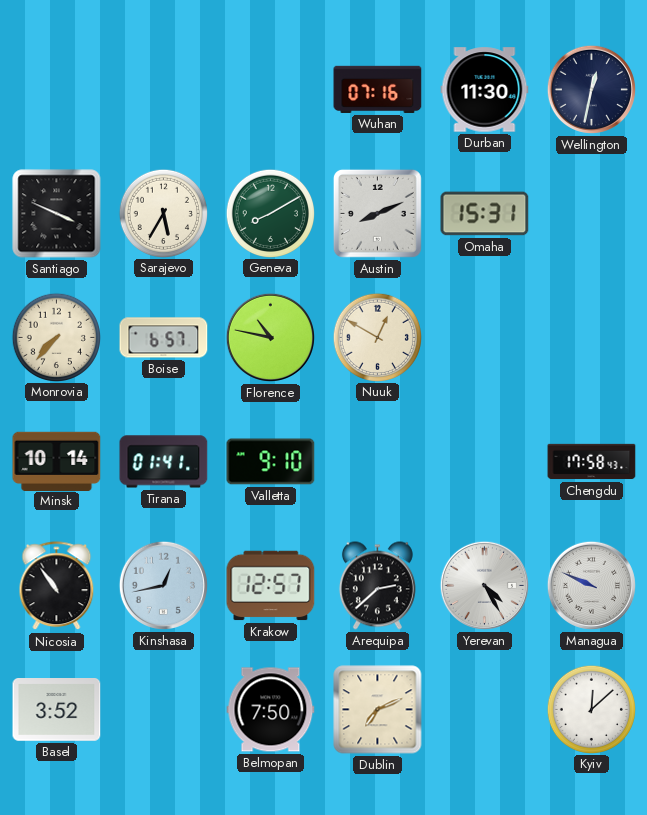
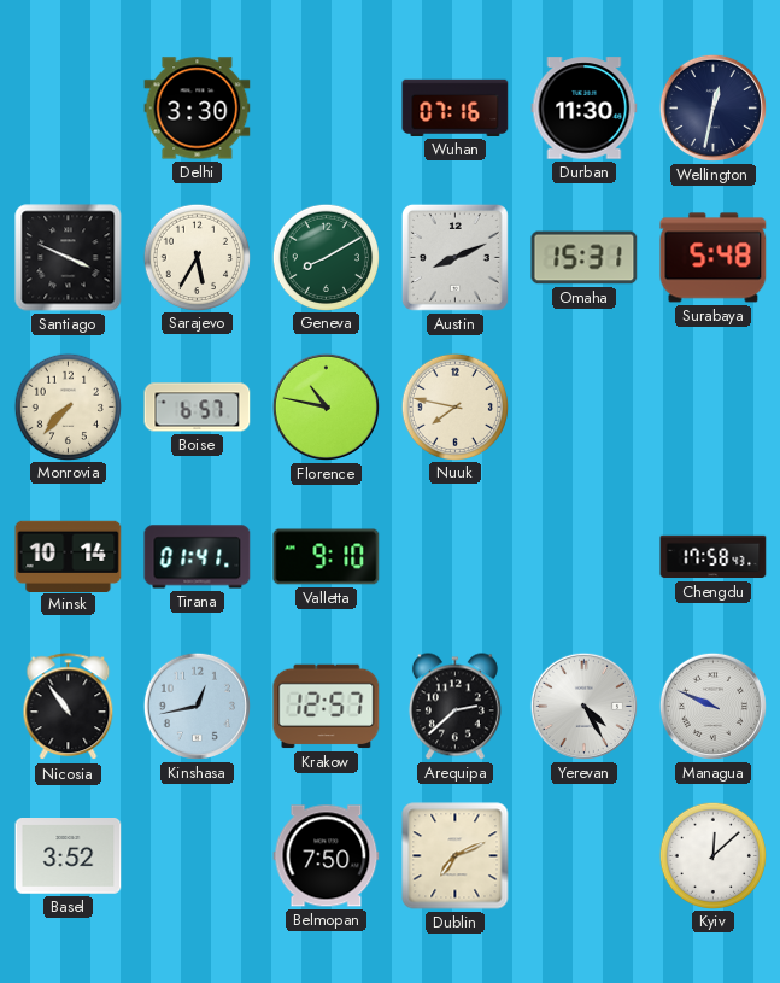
Delhi: none -> 3:30 (198, 109)
Surabaya: none -> 5:48 (714, 258)
Nuuk: 12:50 -> 7:47 (454, 406)
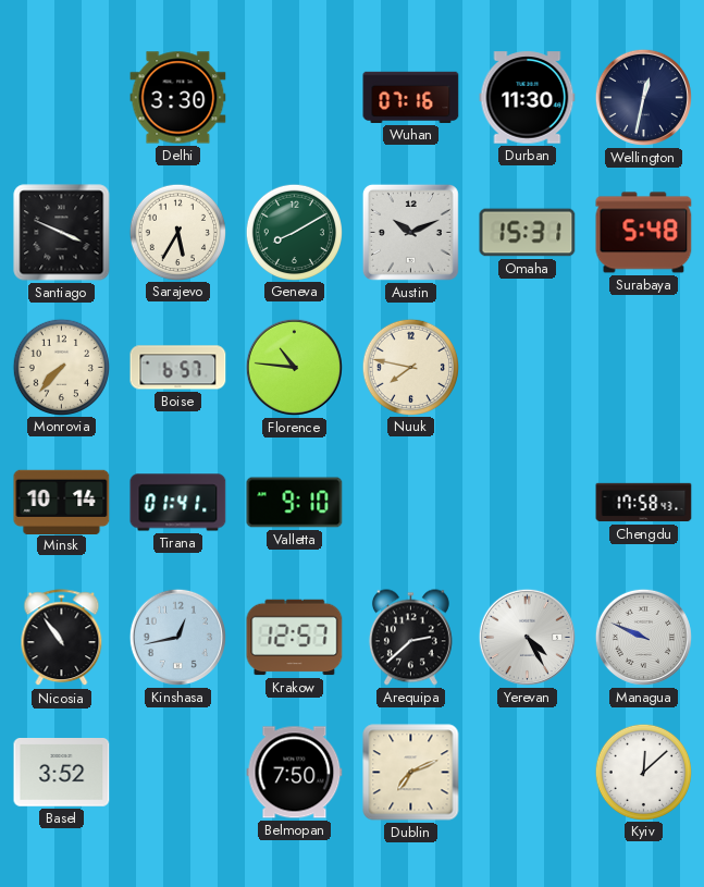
Austin: 8:11 -> 10:11 (410, 232)
Florence: 10:47 -> 10:46 (294, 367)
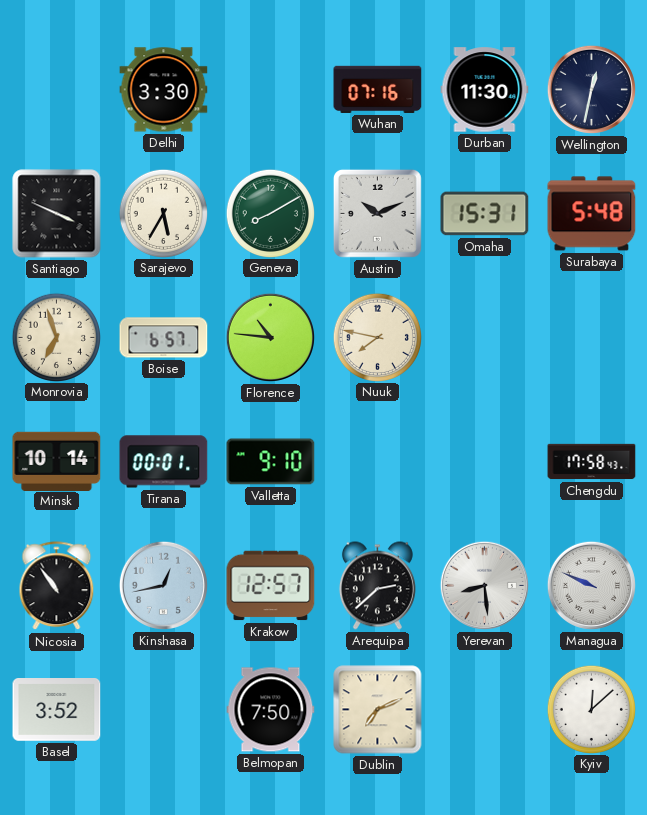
Monrovia: 7:37 -> 6:57 (56, 337)
Tirana: 01:41 -> 00:01 (164, 462)
Yerevan: 4:25 -> 8:29 (484, 585)
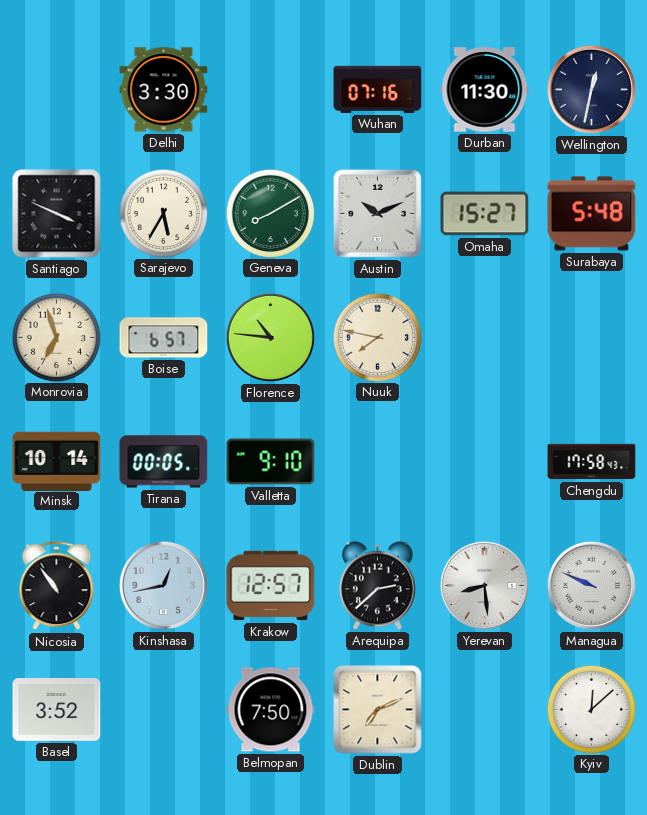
Omaha: 15:31 -> 15:27 (485, 214)
Tirana: 00:01 -> 00:05 (164, 462)
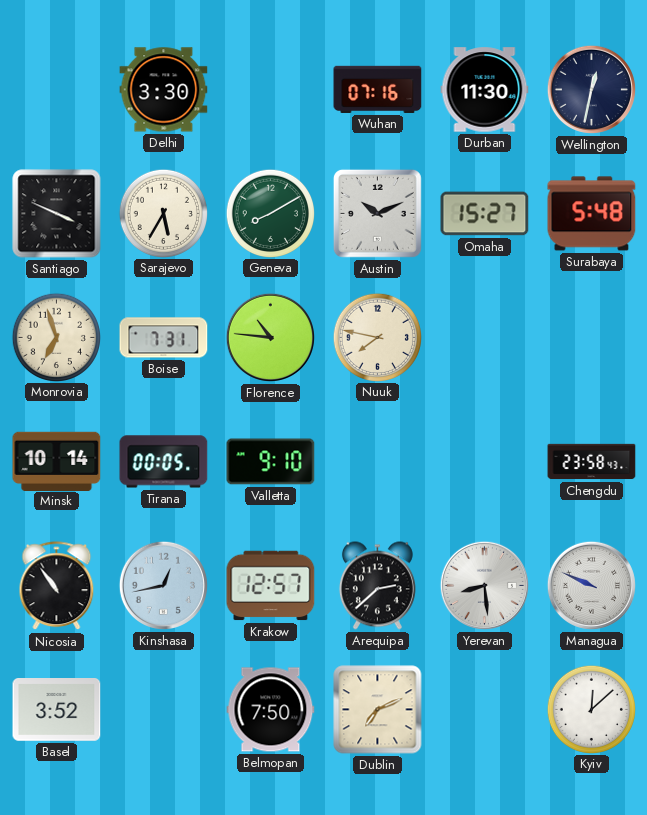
Boise: 6:57 -> 7:31 (164, 338)
Chengdu: 17:58 -> 23:58 (592, 462)
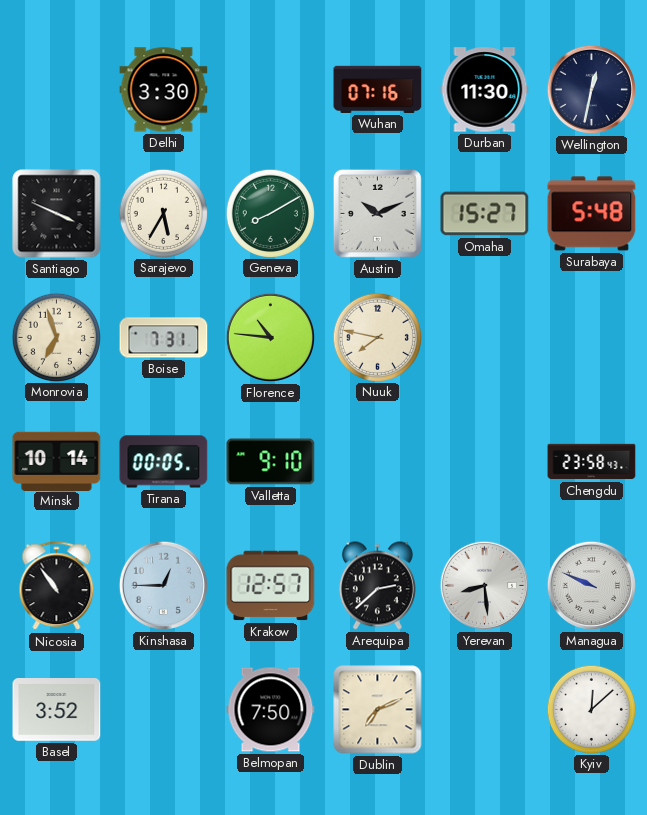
Kinshasa: 12:43 -> 12:45 (163, 585)
